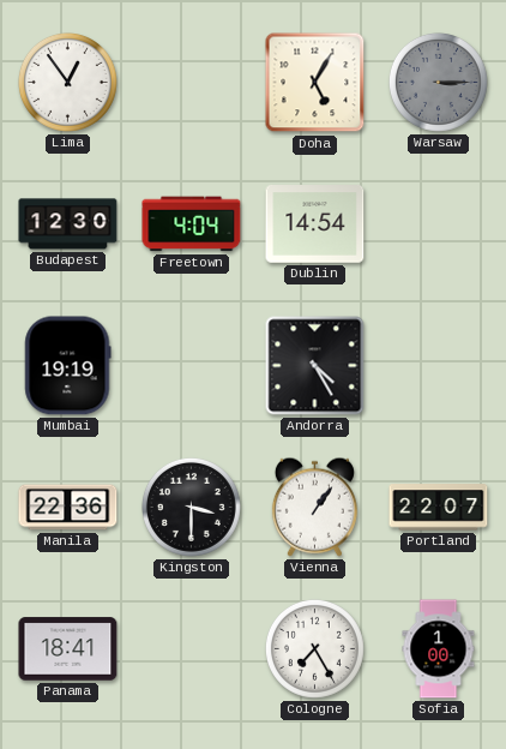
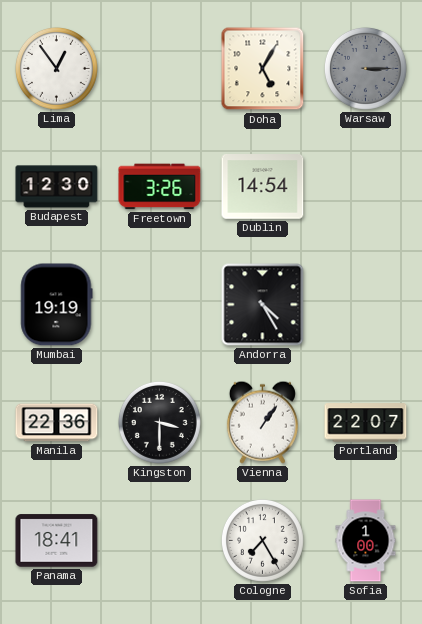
Freetown: 4:04 -> 3:26 (160, 187)
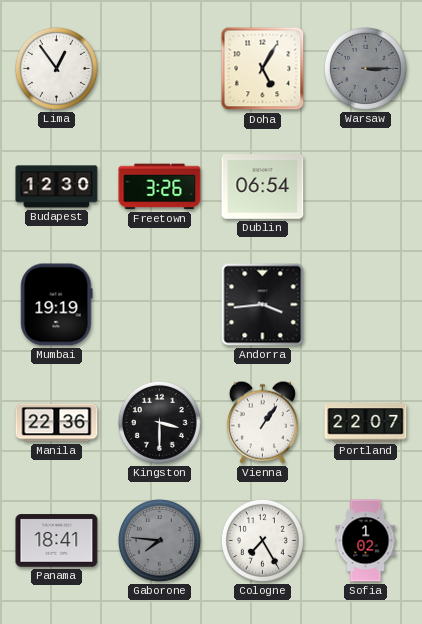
Dublin: 14:54 -> 06:54 (263, 187)
Andorra: 4:25 -> 3:44 (263, 305)
Gaborone: none -> 7:46 (159, 540)
Sofia: 1:00 -> 1:02 (366, 541)
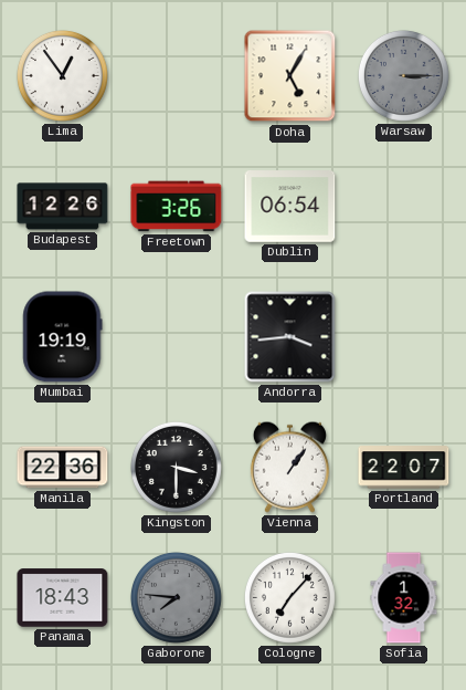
Budapest: 12:30 -> 12:26 (63, 207)
Panama: 18:41 -> 18:43 (63, 598)
Cologne: 7:25 -> 7:07 (289, 597)
Sofia: 1:02 -> 1:32 (404, 598)
